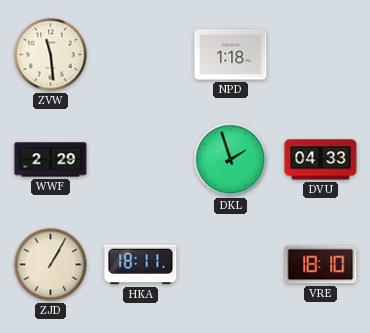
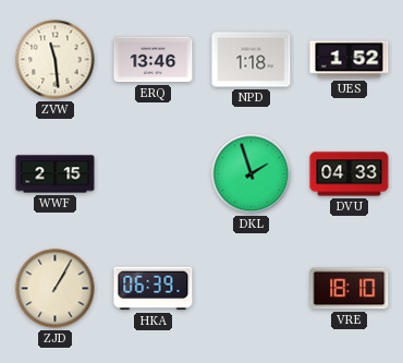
ERQ: none -> 13:46 (154, 60)
UES: none -> 1:52 (350, 60)
WWF: 2:29 -> 2:15 (56, 174)
HKA: 18:11 -> 06:39 (154, 289)
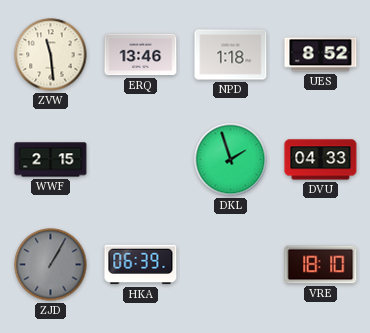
UES: 1:52 -> 8:52 (321, 55)
ZJD dial: cream -> grey (51, 265)
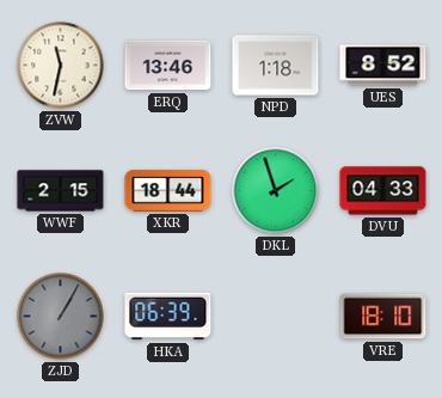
ZVW: 11:29 -> 11:32 (61, 66)
XKR: none -> 18:44 (168, 191)
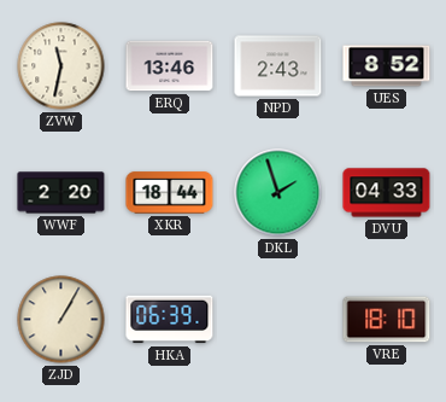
NPD: 1:18 -> 2:43 (278, 66)
WWF: 2:15 -> 2:20 (61, 193)
ZJD dial: grey -> cream (61, 320)
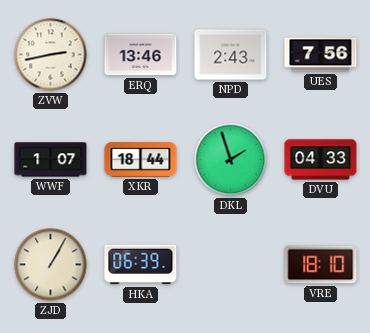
ZVW: 11:32 -> 2:43 (51, 55)
UES: 8:52 -> 7:56 (321, 55)
WWF: 2:20 -> 1:07 (51, 160)
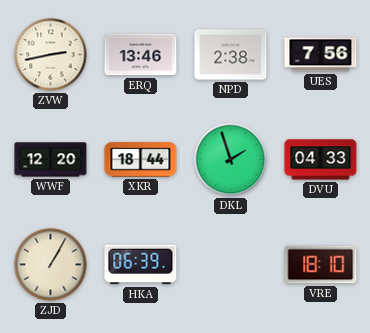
NPD: 2:43 -> 2:38 (231, 55)
WWF: 1:07 -> 12:20 (51, 160)
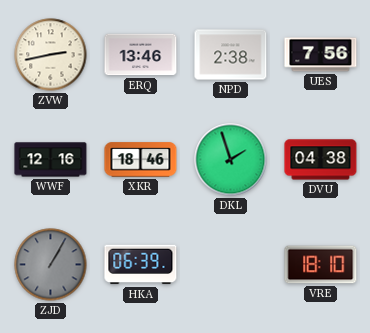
WWF: 12:20 -> 12:16 (51, 160)
XKR: 18:44 -> 18:46 (141, 160)
DVU: 04:33 -> 04:38 (321, 160)
ZJD dial: cream -> grey (51, 265)
